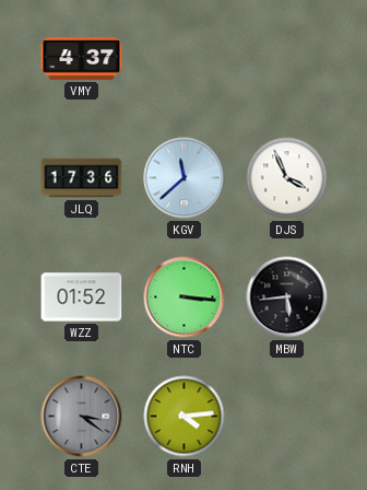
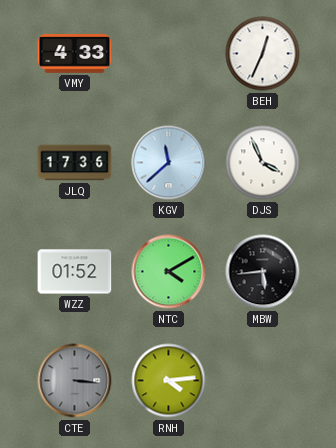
VMY: 4:37 -> 4:33 (75, 54)
BEH: none -> 12:34 (263, 54)
NTC: 3:16 -> 4:10 (169, 272)
CTE: 3:21 -> 3:16 (75, 381)
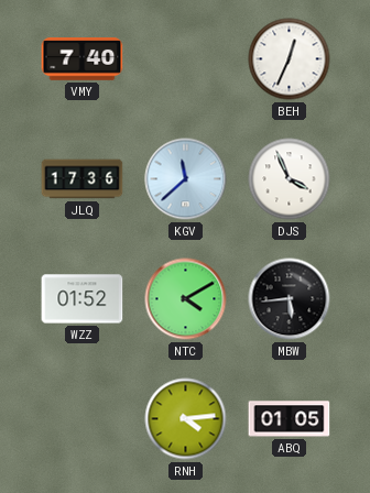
VMY: 4:33 -> 7:40 (83, 59)
CTE: 3:16 -> none (75, 381)
ABQ: none -> 01:05 (290, 419)
